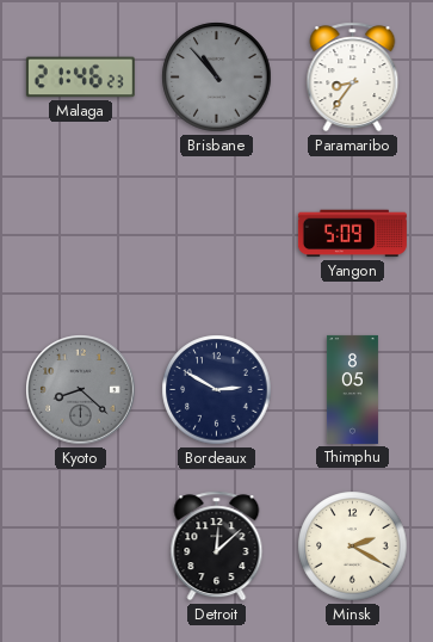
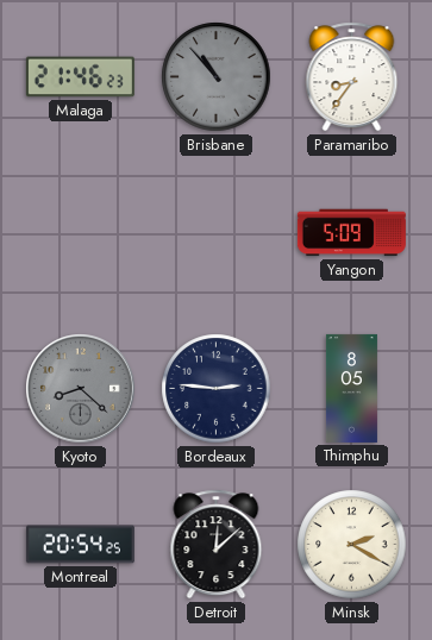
Bordeaux: 2:50 -> 2:46 (217, 389)
Montreal: none -> 20:54 (80, 545)
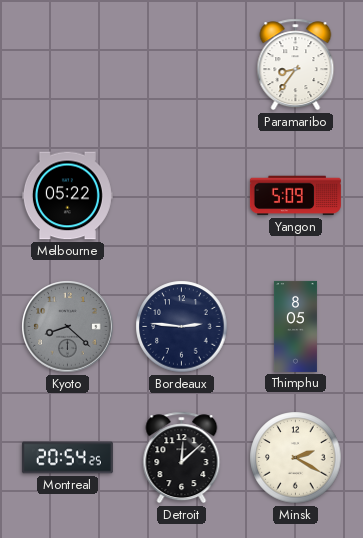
Malaga: 21:46 -> none (80, 77)
Brisbane: 10:53 -> none (217, 77)
Melbourne: none -> 05:22 (67, 196)
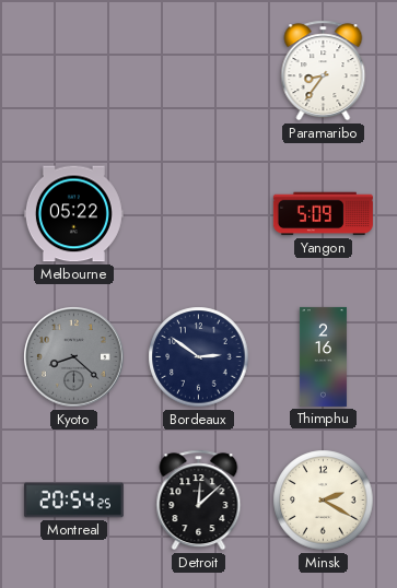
Bordeaux: 2:46 -> 2:51 (199, 357)
Thimphu: 8:05 -> 2:16 (323, 356)
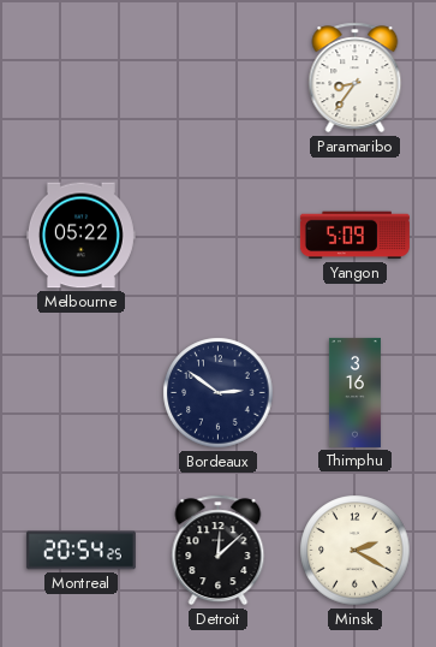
Kyoto: 8:22 -> none (74, 357)
Thimphu: 2:16 -> 3:16 (354, 392)
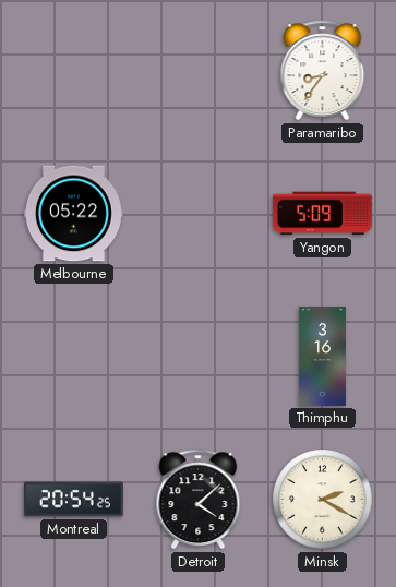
Bordeaux: 2:51 -> none (219, 393)
Detroit: 12:08 -> 4:08 (199, 500)
